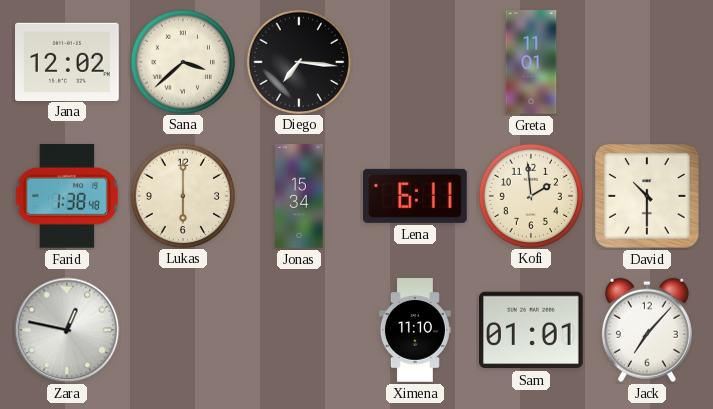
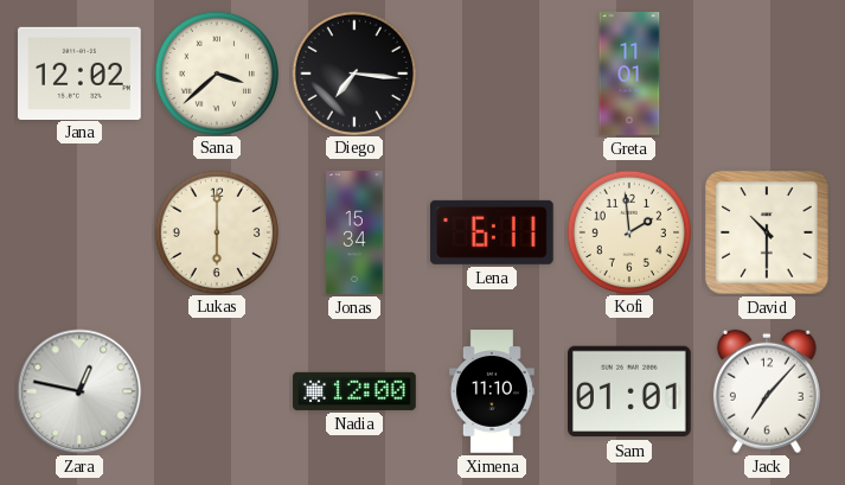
Farid: 1:38 -> none (67, 196)
Nadia: none -> 12:00 (354, 391)
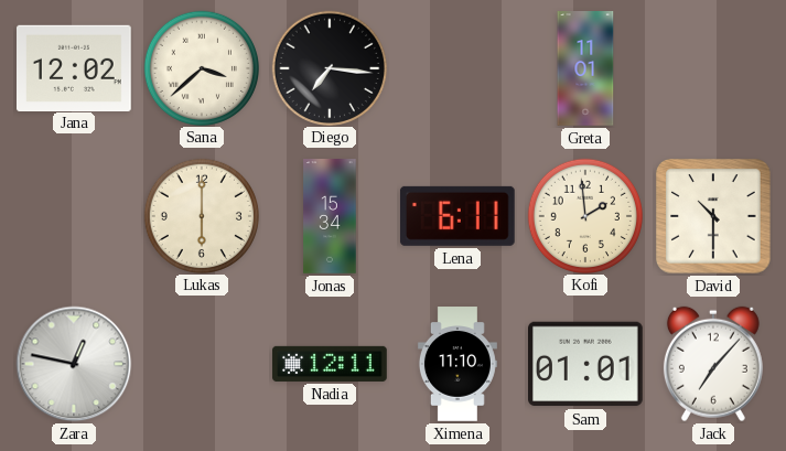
Nadia: 12:00 -> 12:11 (330, 364)
